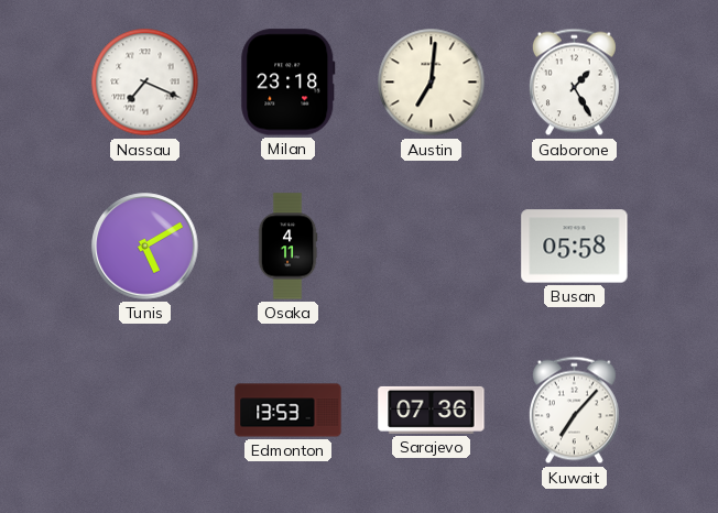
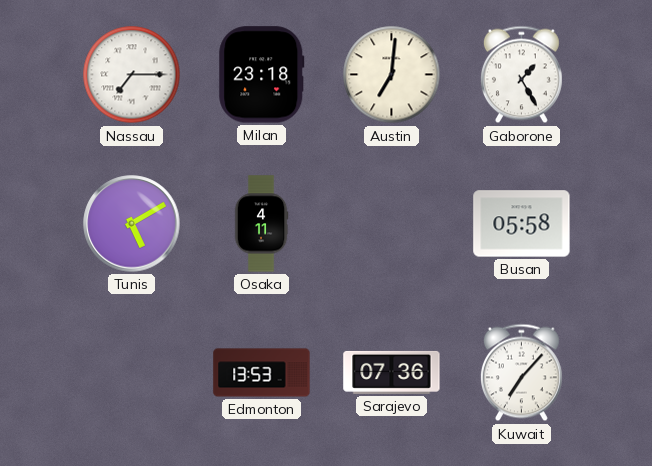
Nassau: 7:19 -> 7:15 (132, 75)
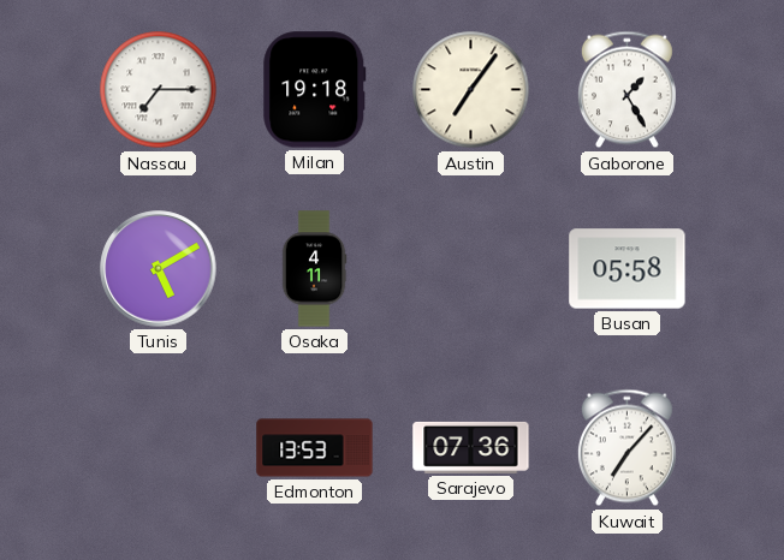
Milan: 23:18 -> 19:18 (315, 90)
Austin: 7:01 -> 7:06 (471, 90)
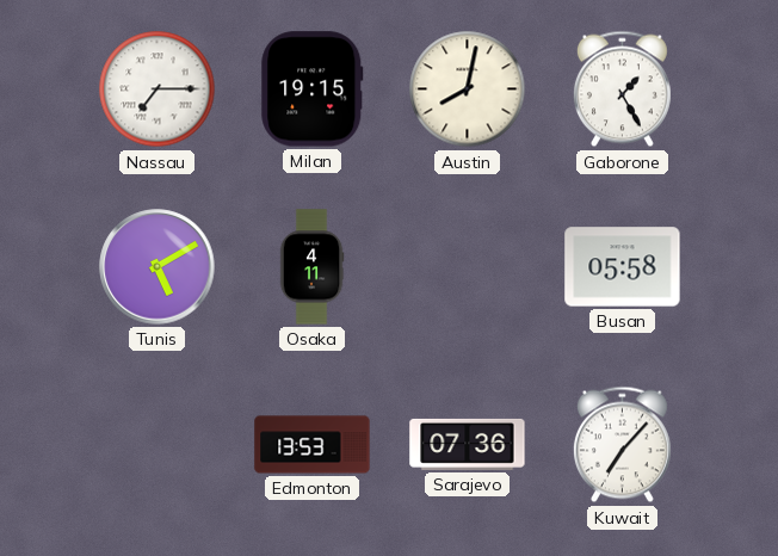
Milan: 19:18 -> 19:15 (313, 89)
Austin: 7:06 -> 8:02 (468, 89)
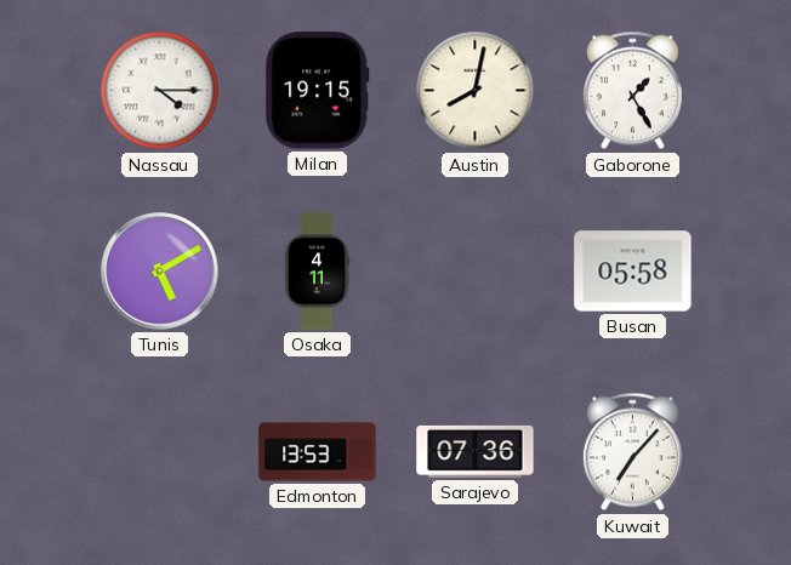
Nassau: 7:15 -> 4:15 (160, 91)
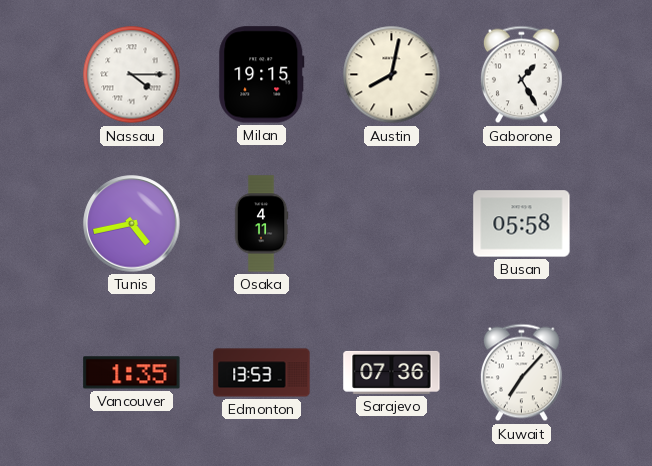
Tunis: 5:10 -> 4:43 (132, 224)
Vancouver: none -> 1:35 (132, 373)
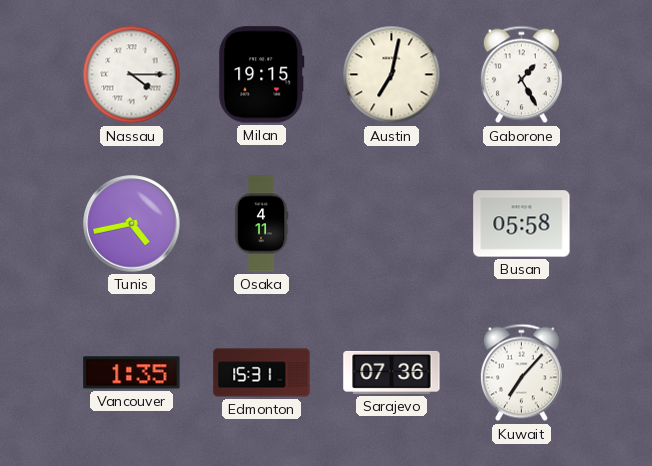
Austin: 8:02 -> 7:02 (392, 75)
Edmonton: 13:53 -> 15:31 (262, 373)
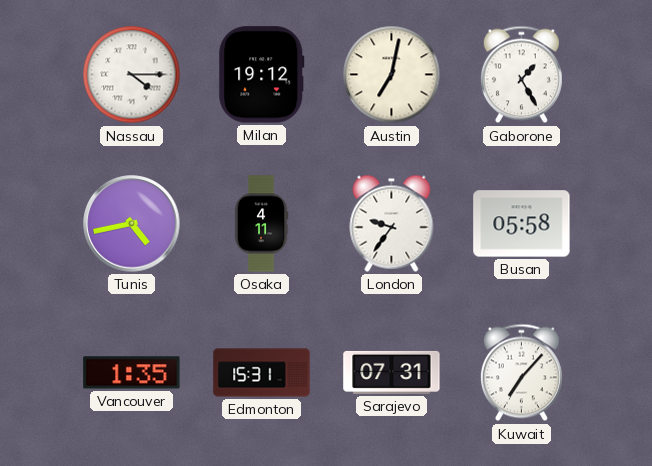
Milan: 19:15 -> 19:12 (262, 75)
London: none -> 9:36 (392, 223)
Sarajevo: 07:36 -> 07:31 (392, 372)
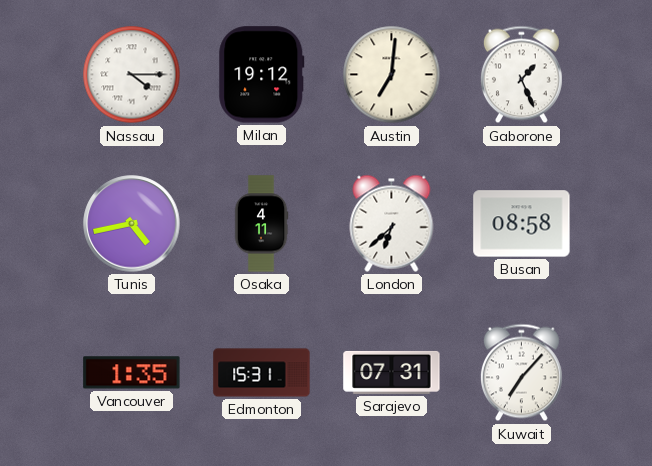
Austin: 7:02 -> 7:01 (392, 75)
Gaborone: 1:25 -> 1:26 (521, 75)
London: 9:36 -> 6:38 (392, 223)
Busan: 05:58 -> 08:58 (522, 224)
